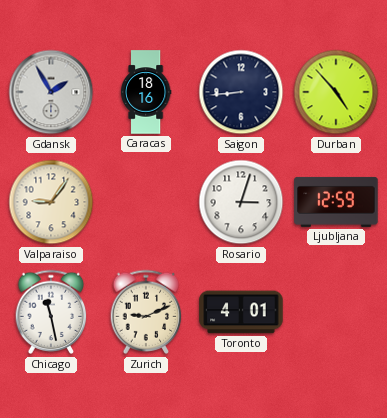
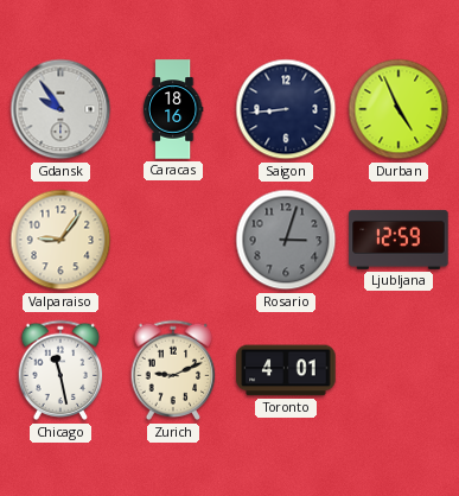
Gdansk: 1:55 -> 9:54 (60, 109)
Durban: 4:53 -> 4:56 (399, 109)
Rosario dial: white -> grey (286, 240)
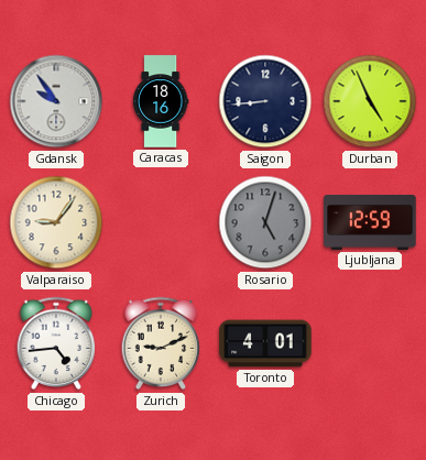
Rosario: 3:03 -> 5:03 (265, 222)
Chicago: 11:28 -> 4:44 (56, 343)
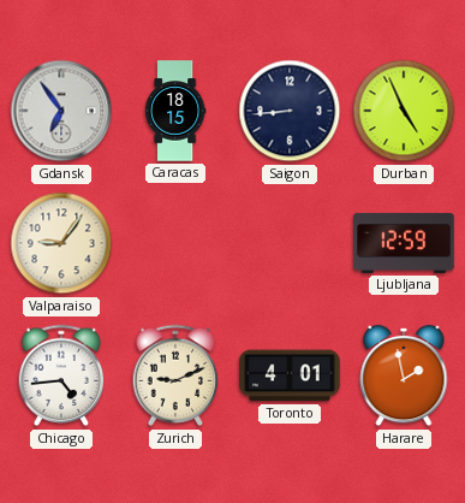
Gdansk: 9:54 -> 6:54 (61, 111)
Caracas: 18:16 -> 18:15 (175, 111)
Rosario: 5:03 -> none (265, 222)
Harare: none -> 1:58 (404, 375)
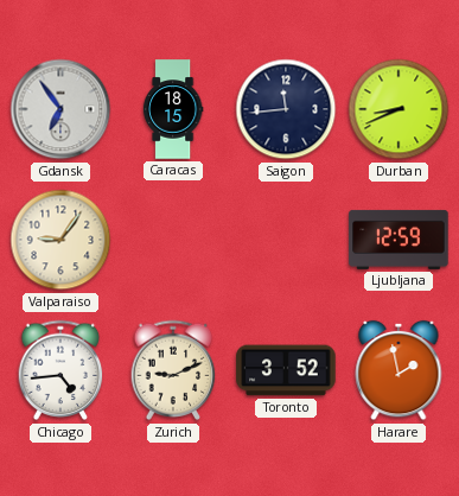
Saigon: 8:44 -> 11:44 (286, 109)
Durban: 4:56 -> 8:41 (399, 109)
Toronto: 4:01 -> 3:52 (286, 370)
